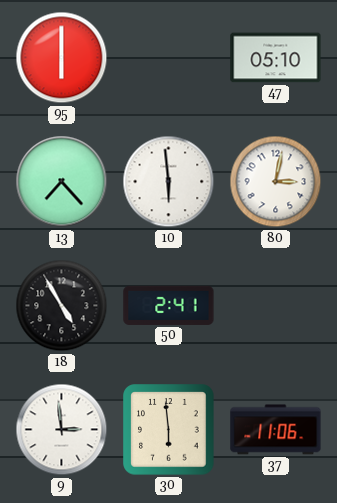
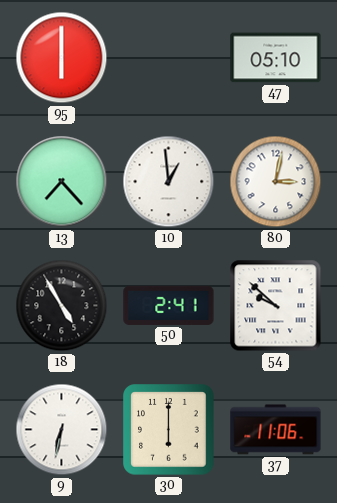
10: 5:59 -> 12:59 (169, 182)
54: none -> 9:52 (276, 306)
9: 2:59 -> 6:32 (62, 430)
30: 5:59 -> 6:00 (169, 430)
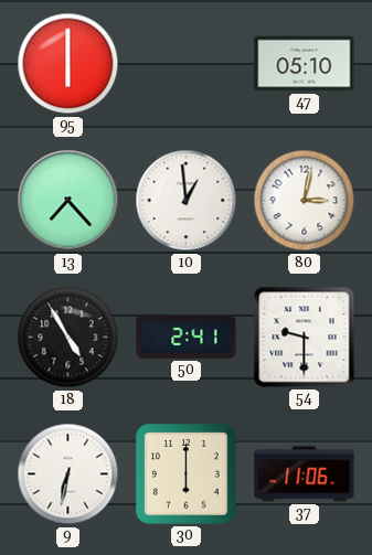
54: 9:52 -> 9:30 (305, 338)
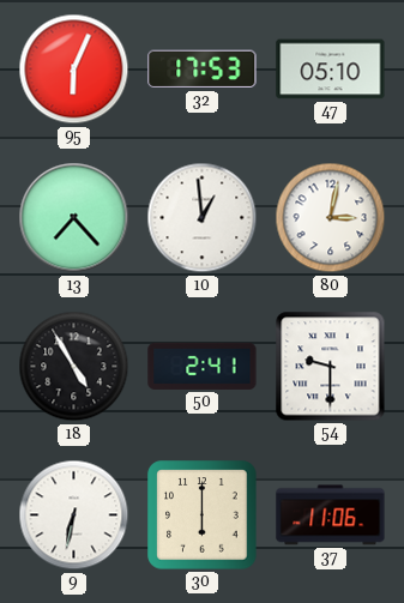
95: 6:00 -> 6:04 (74, 70)
32: none -> 17:53 (203, 70)
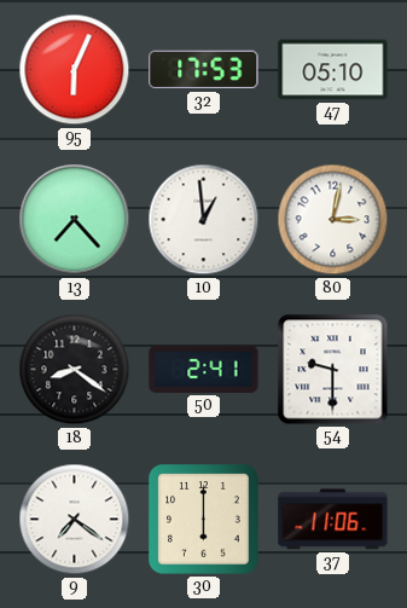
18: 4:55 -> 8:21 (75, 370)
9: 6:32 -> 7:21 (75, 520)
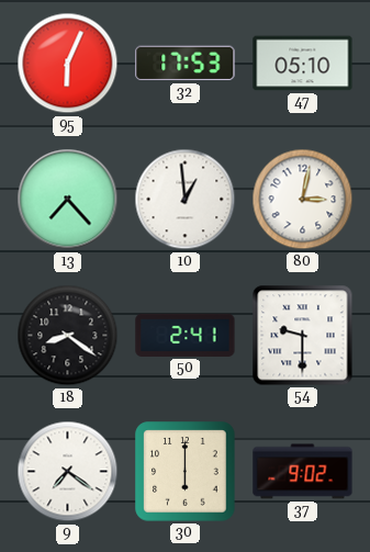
37: 11:06 -> 9:02 (303, 472)
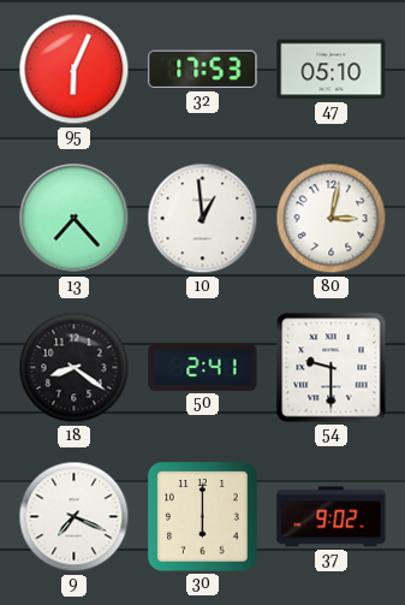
9: 7:21 -> 7:19 (75, 517)
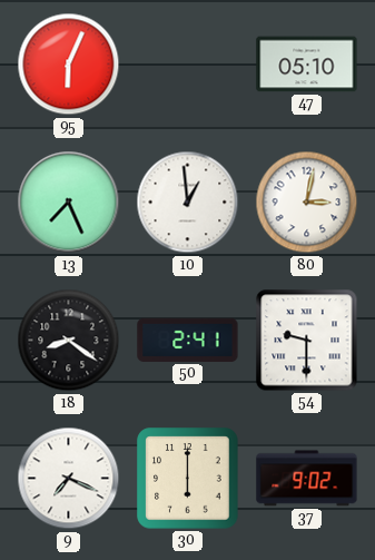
32: 17:53 -> none (203, 70)
13: 7:23 -> 7:26 (69, 203)
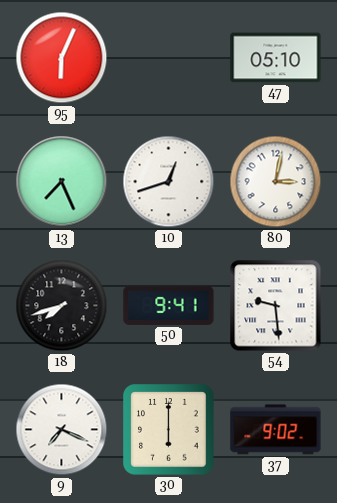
10: 12:59 -> 12:42 (169, 182)
18: 8:21 -> 7:42 (62, 306)
50: 2:41 -> 9:41 (169, 305)
54: 9:30 -> 9:29 (276, 306)
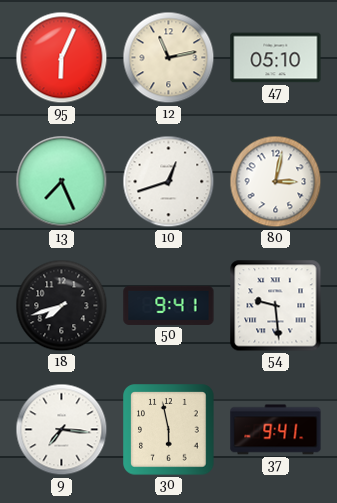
12: none -> 11:13 (169, 58)
9: 7:19 -> 7:16 (62, 430)
30: 6:00 -> 5:58 (169, 430)
37: 9:02 -> 9:41 (276, 430)
